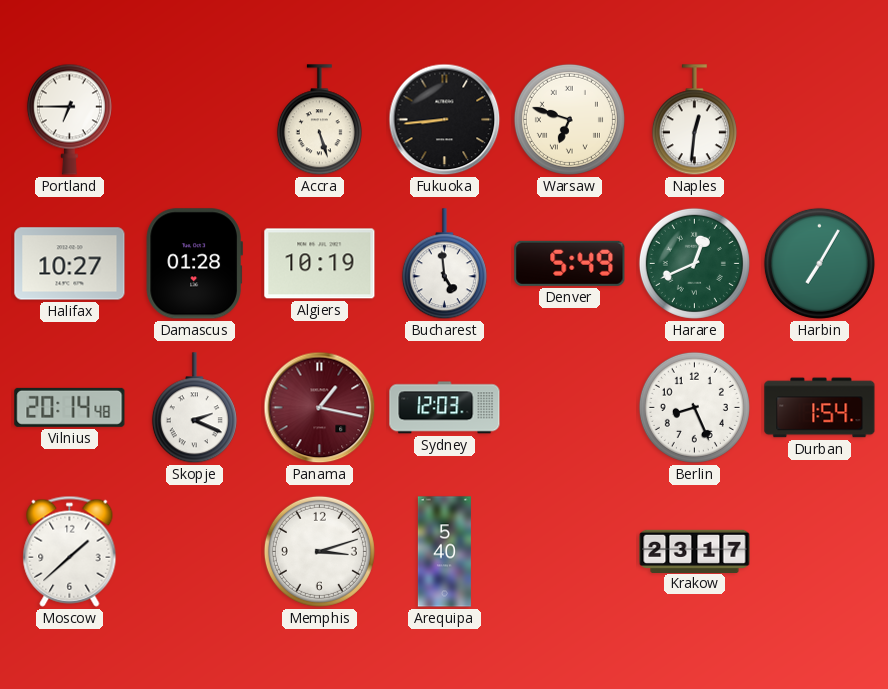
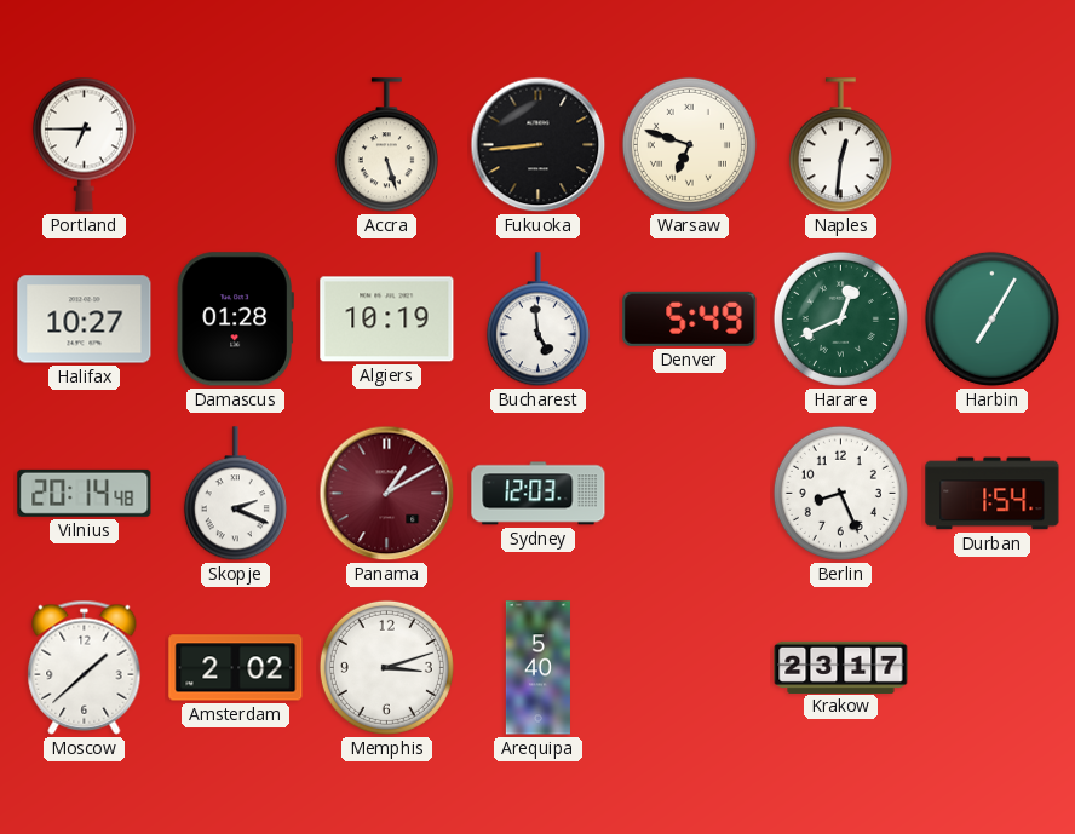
Panama: 1:17 -> 1:10 (387, 494)
Amsterdam: none -> 2:02 (236, 668)
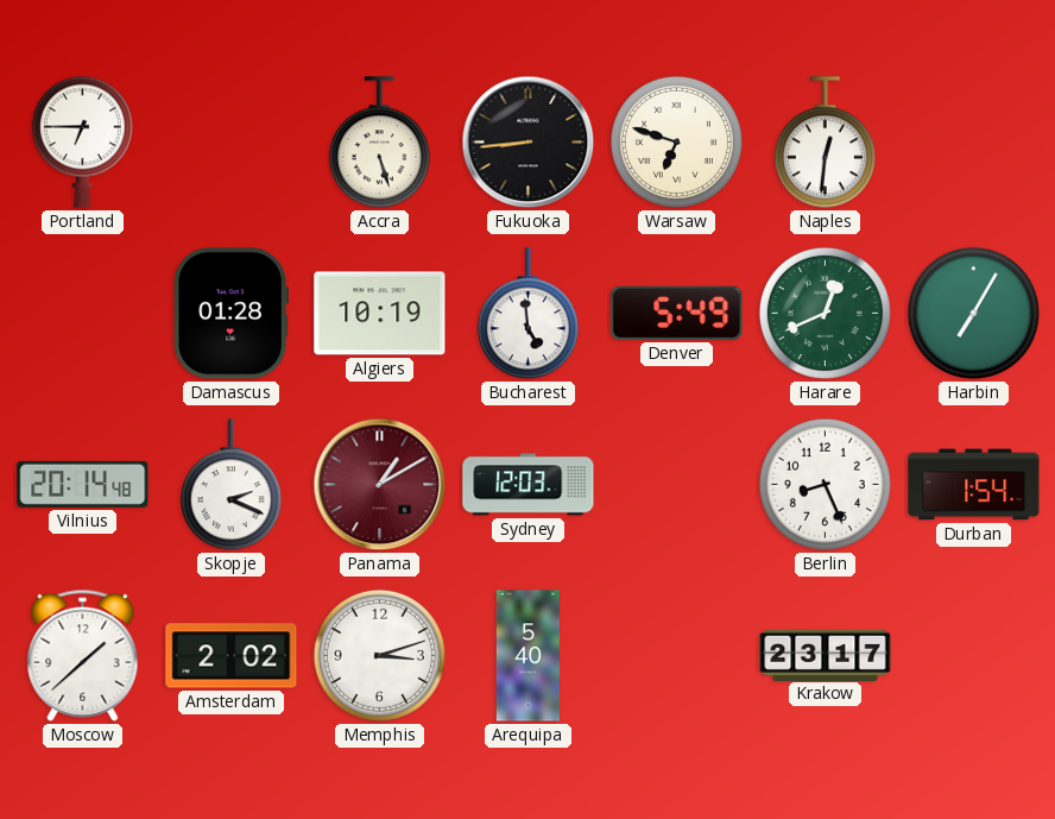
Halifax: 10:27 -> none (85, 320)
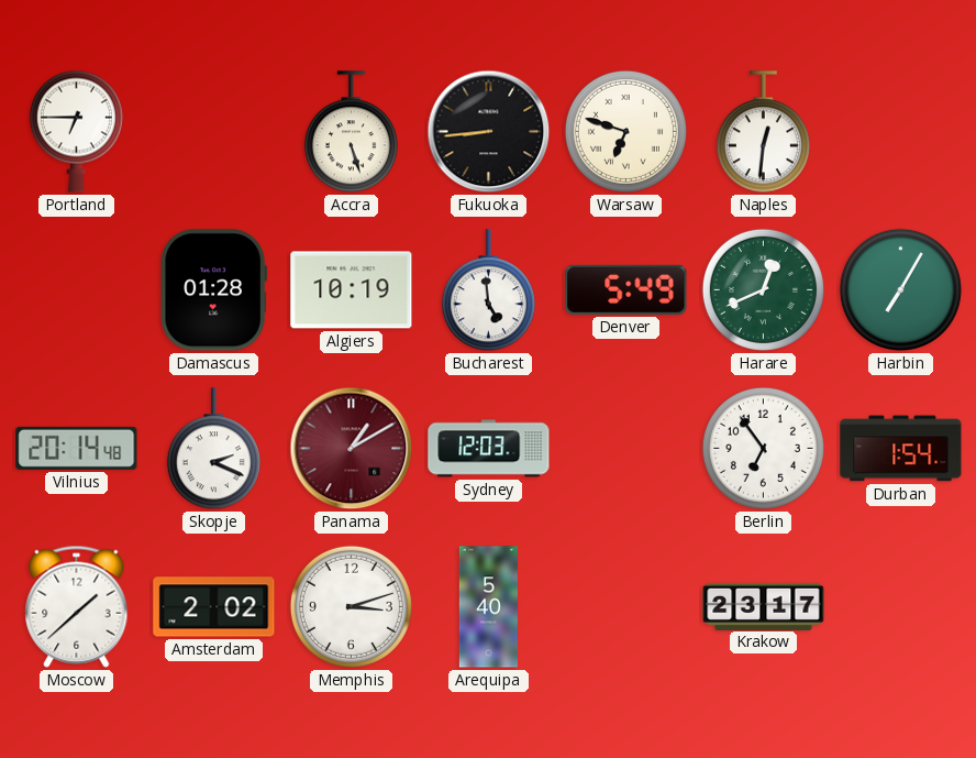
Berlin: 8:26 -> 6:54 (763, 448)
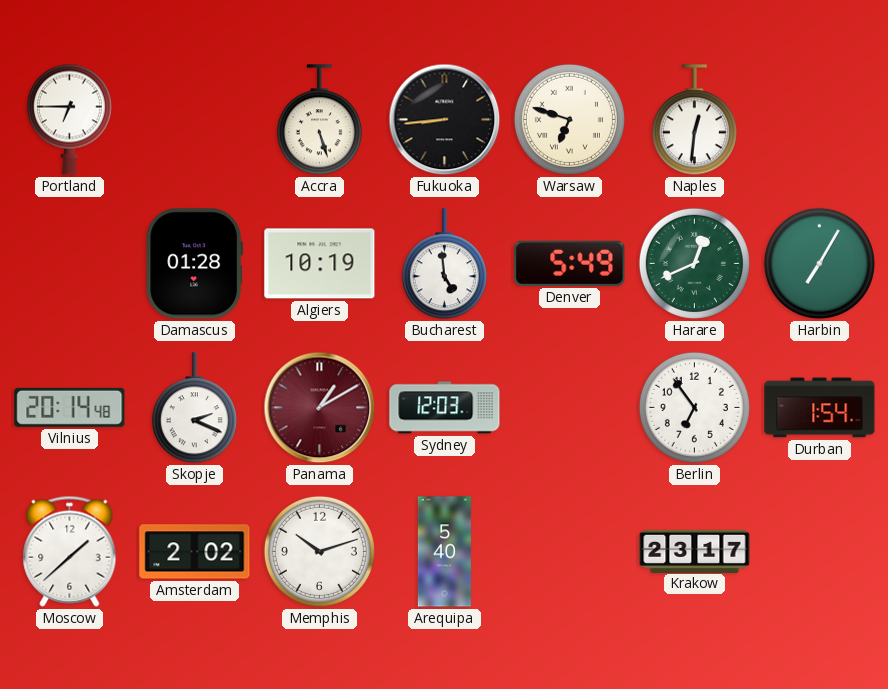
Memphis: 3:12 -> 10:12 (319, 551)
